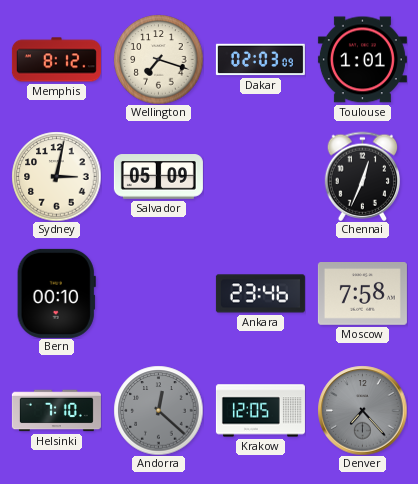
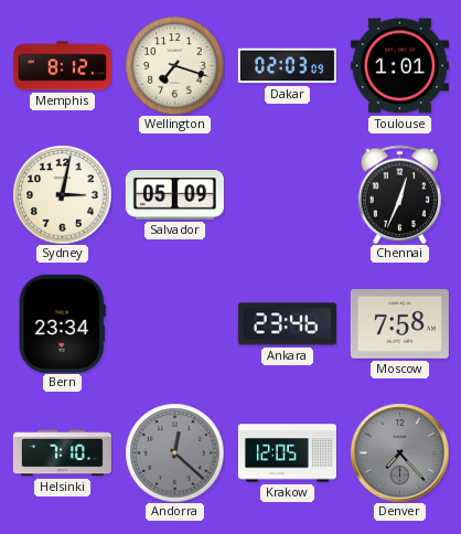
Bern: 00:10 -> 23:34 (62, 323)
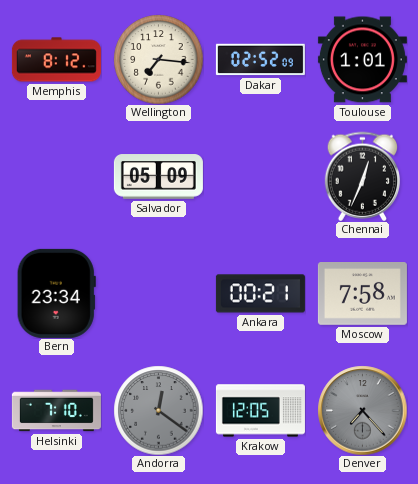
Wellington: 7:18 -> 7:16 (158, 59)
Dakar: 02:03 -> 02:52 (260, 60)
Sydney: 3:02 -> none (62, 194)
Ankara: 23:46 -> 00:21 (260, 294)
Andorra: 12:22 -> 12:21 (158, 410)
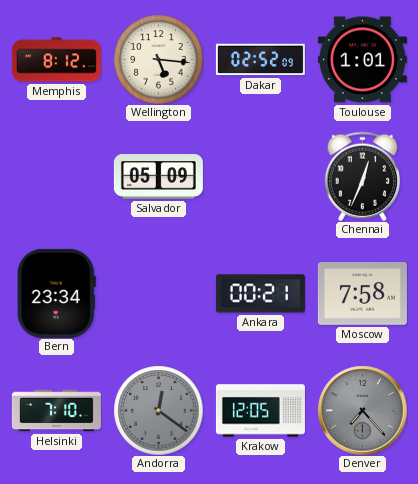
Wellington: 7:16 -> 5:16 (158, 59)
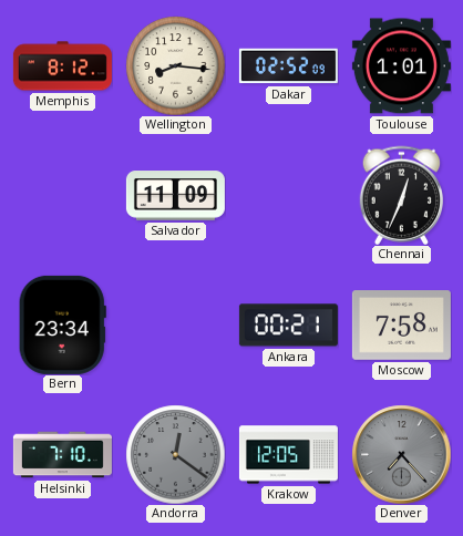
Wellington: 5:16 -> 8:16 (175, 65)
Salvador: 05:09 -> 11:09 (175, 196)
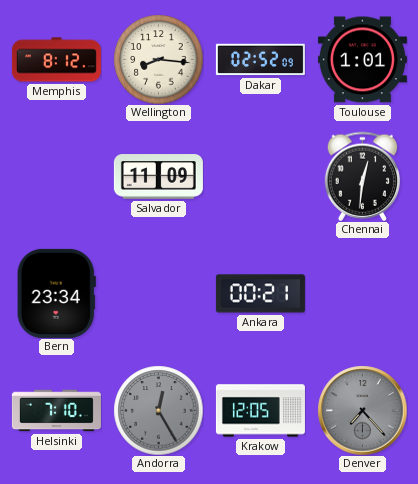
Chennai: 12:34 -> 12:31 (362, 176)
Moscow: 7:58 -> none (401, 326)
Andorra: 12:21 -> 12:25 (158, 410)
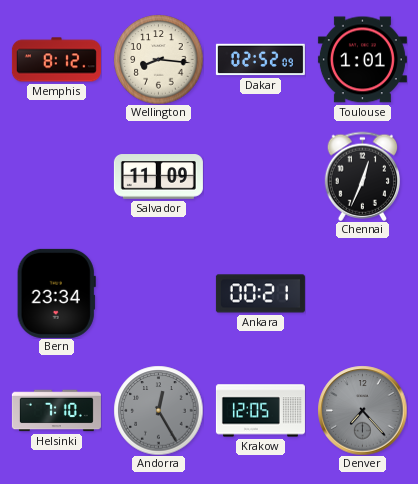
Chennai: 12:31 -> 12:34 (362, 176)
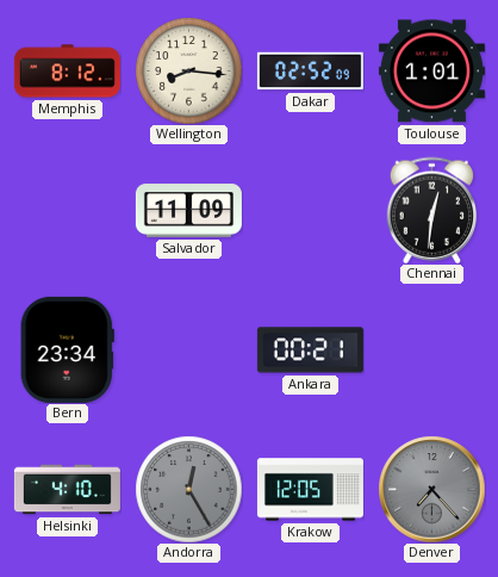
Chennai: 12:34 -> 12:31 (431, 210)
Helsinki: 7:10 -> 4:10 (67, 490)
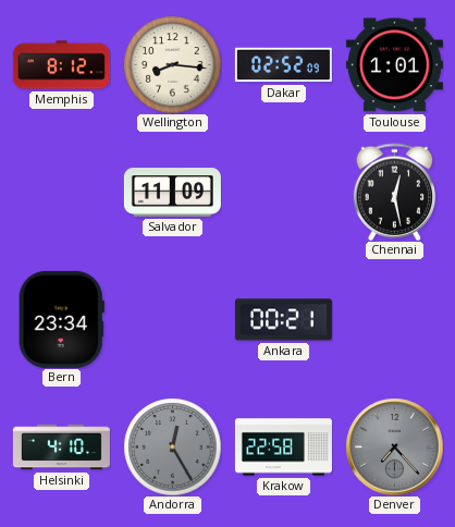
Chennai: 12:31 -> 12:28 (394, 192)
Krakow: 12:05 -> 22:58 (283, 448)
